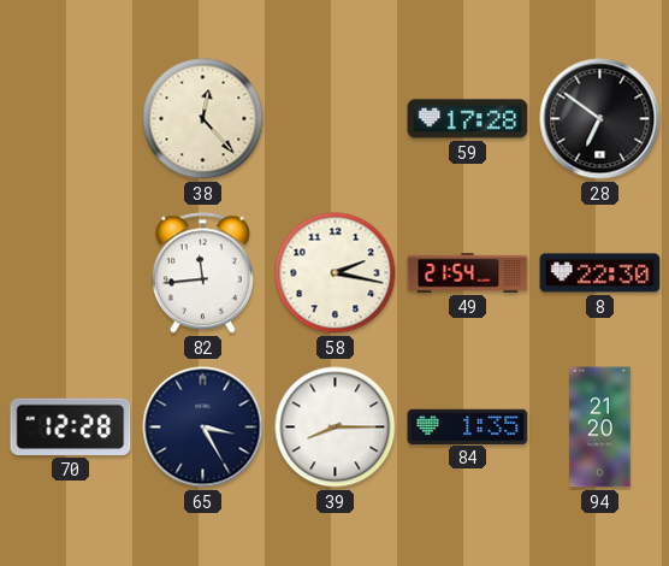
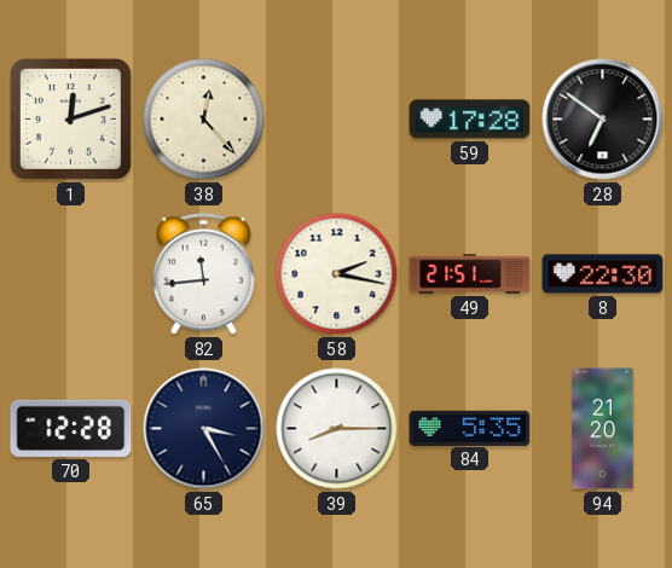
1: none -> 12:12 (70, 118)
49: 21:54 -> 21:51 (470, 274)
84: 1:35 -> 5:35 (470, 428)
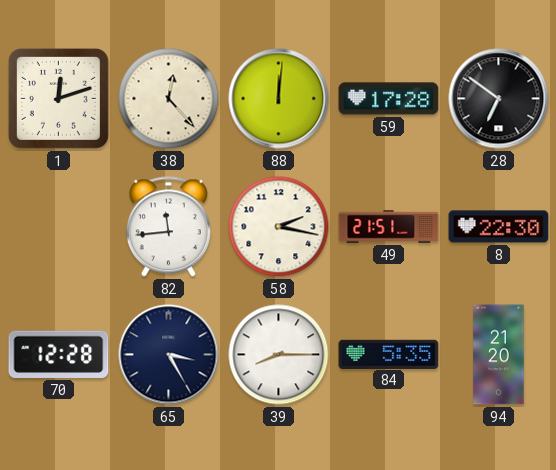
88: none -> 12:01 (279, 99)
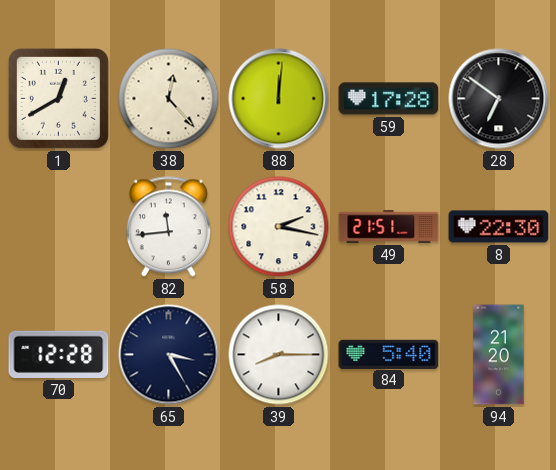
1: 12:12 -> 12:40 (58, 98)
84: 5:35 -> 5:40 (389, 354)
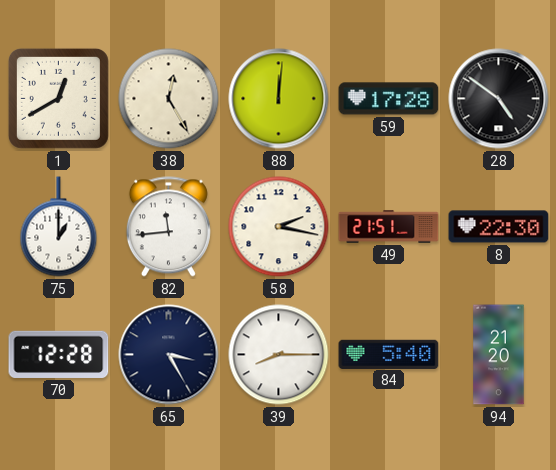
38: 12:23 -> 12:25 (169, 99)
28: 6:51 -> 4:51 (499, 99)
75: none -> 1:00 (59, 227)
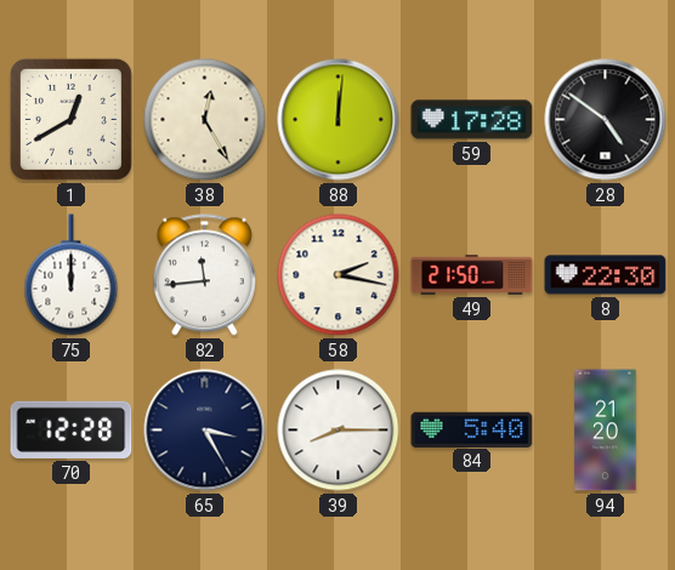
75: 1:00 -> 12:00 (72, 275)
49: 21:51 -> 21:50 (472, 275)
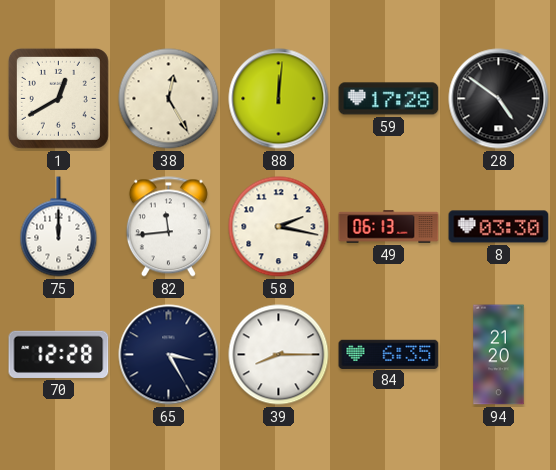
49: 21:50 -> 06:13 (389, 227)
8: 22:30 -> 03:30 (499, 227)
84: 5:40 -> 6:35 (389, 354)
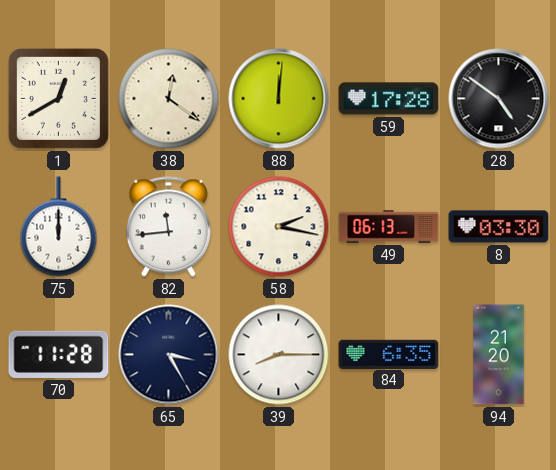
38: 12:25 -> 12:21 (169, 99)
70: 12:28 -> 11:28 (59, 354)
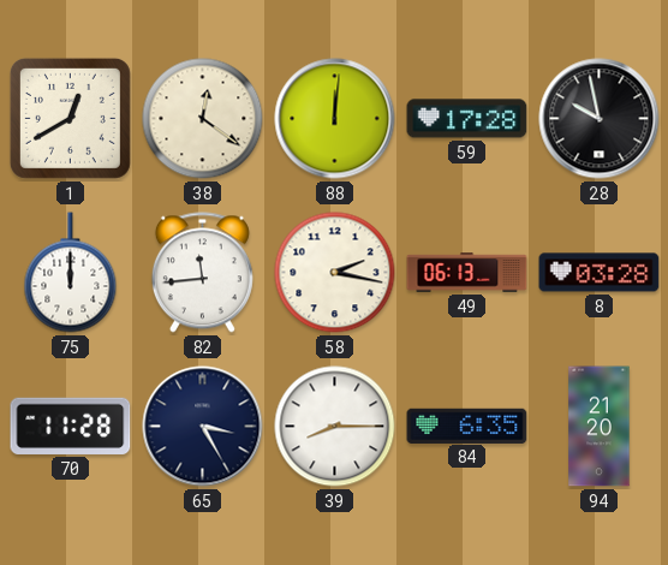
28: 4:51 -> 9:58 (600, 119)
8: 03:30 -> 03:28 (600, 273)
